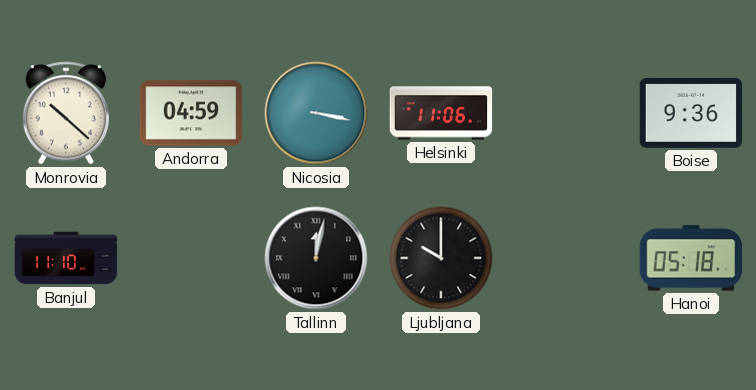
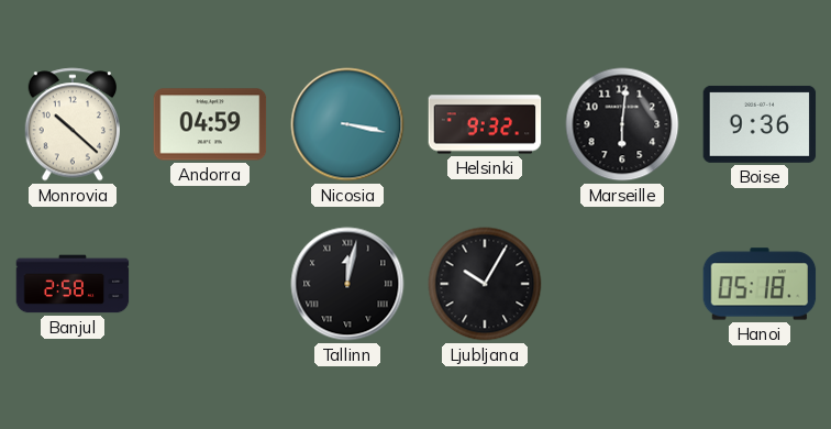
Helsinki: 11:06 -> 9:32 (485, 124)
Marseille: none -> 6:01 (622, 124)
Banjul: 11:10 -> 2:58 (73, 284)
Ljubljana: 10:00 -> 10:05 (485, 284)
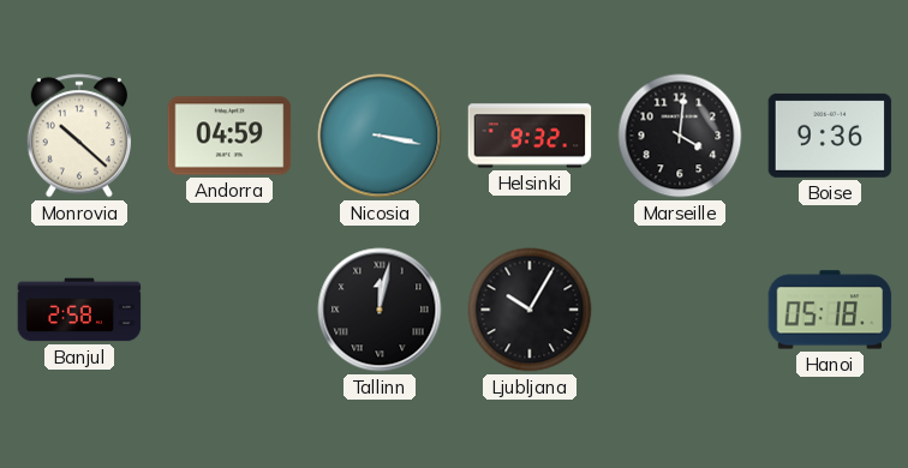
Marseille: 6:01 -> 4:01 (680, 136)
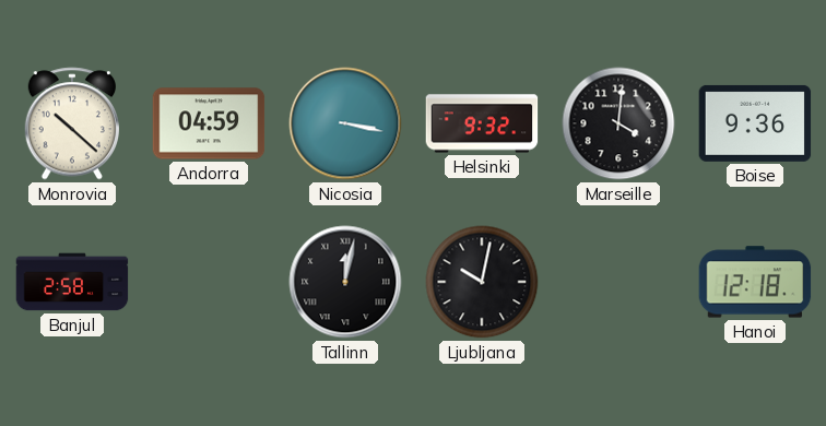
Ljubljana: 10:05 -> 10:02 (482, 282)
Hanoi: 05:18 -> 12:18 (755, 282)
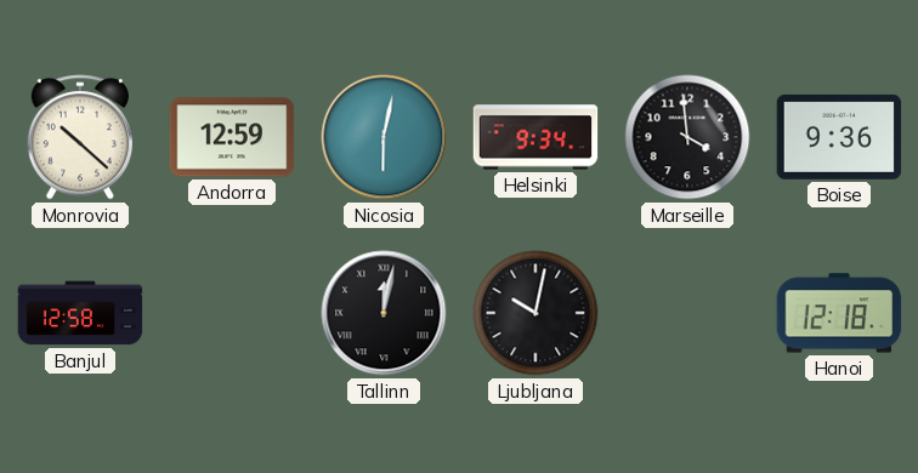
Andorra: 04:59 -> 12:59 (232, 137)
Nicosia: 3:17 -> 6:02 (384, 137)
Helsinki: 9:32 -> 9:34 (535, 137)
Marseille: 4:01 -> 3:59 (687, 137)
Banjul: 2:58 -> 12:58 (80, 313)
